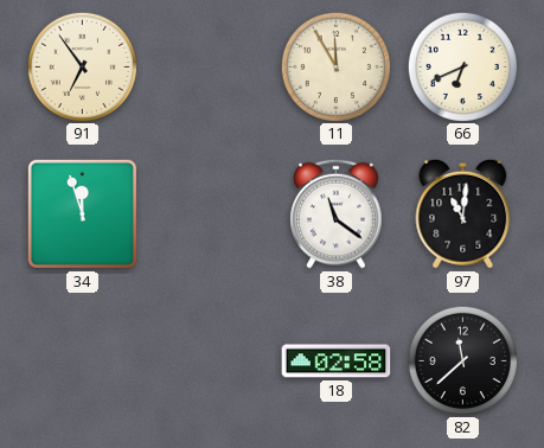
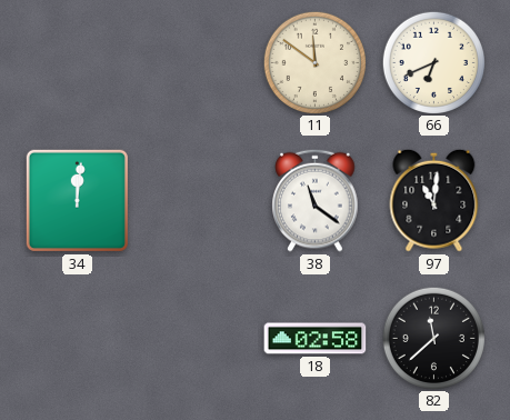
91: 6:54 -> none (82, 66)
11: 11:55 -> 11:51 (314, 62)
34: 11:57 -> 12:01 (77, 200)
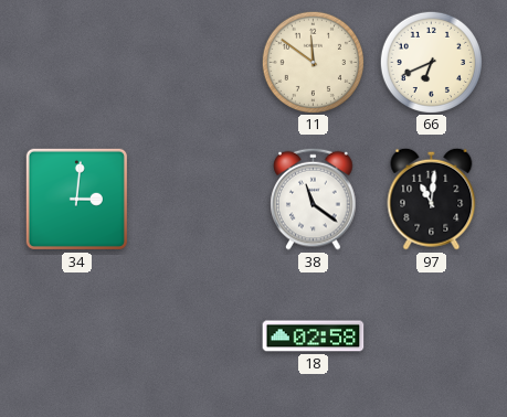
34: 12:01 -> 3:01 (76, 199)
82: 11:38 -> none (433, 338)
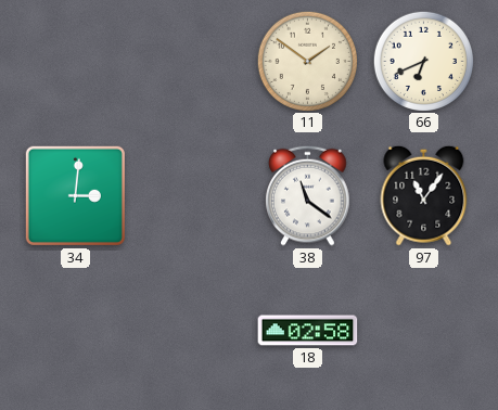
11: 11:51 -> 1:51 (307, 61)
97: 11:01 -> 11:06 (424, 195)
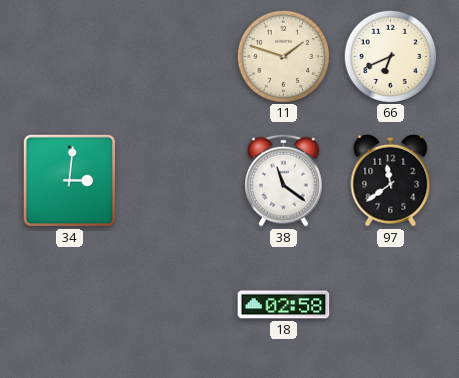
11: 1:51 -> 1:48 (283, 56)
97: 11:06 -> 11:39 (391, 180)
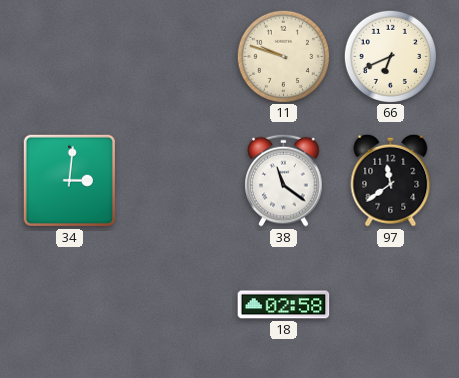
11: 1:48 -> 9:48 (283, 56)
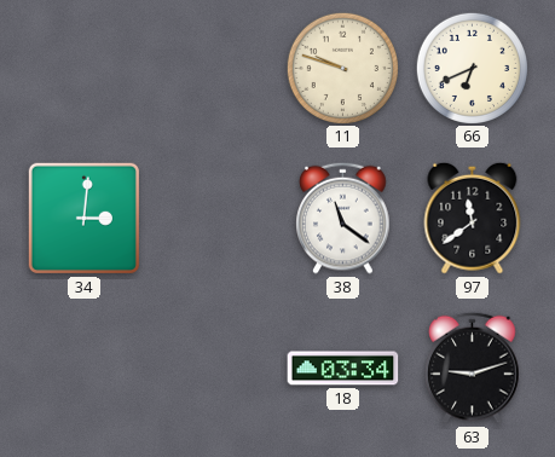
18: 02:58 -> 03:34 (343, 369)
63: none -> 9:12 (473, 368)
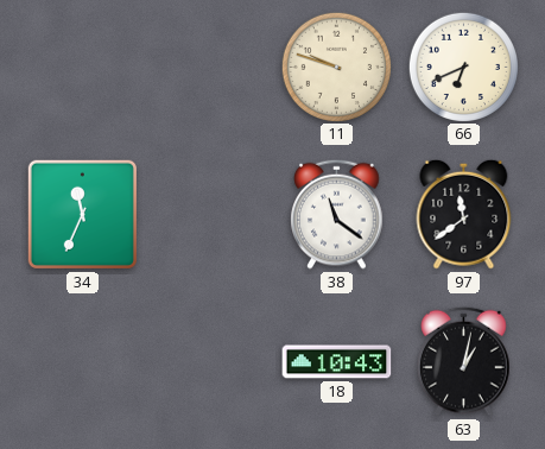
34: 3:01 -> 11:34 (82, 214)
18: 03:34 -> 10:43 (337, 362)
63: 9:12 -> 1:02 (464, 361)
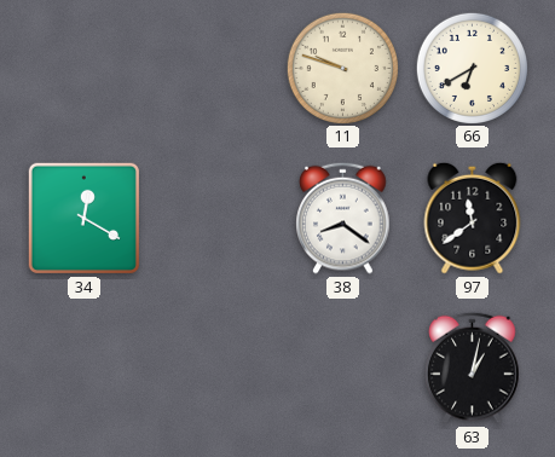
66: 6:41 -> 6:40 (472, 68)
34: 11:34 -> 12:20 (83, 218)
38: 11:21 -> 8:21 (343, 218)
18: 10:43 -> none (337, 362)
